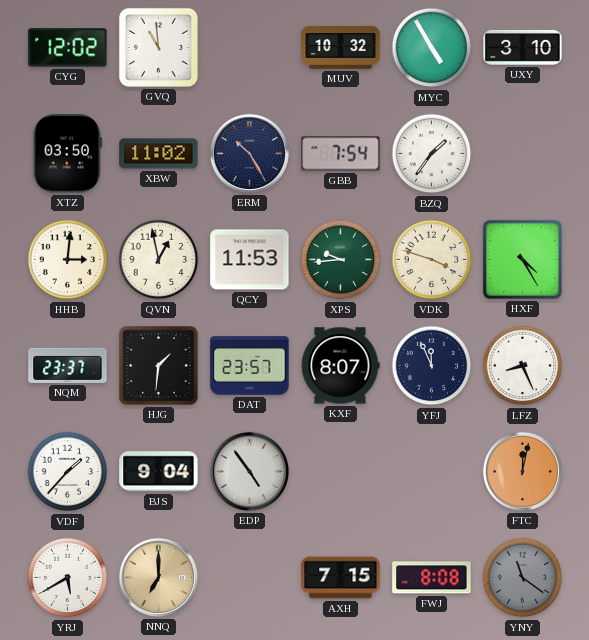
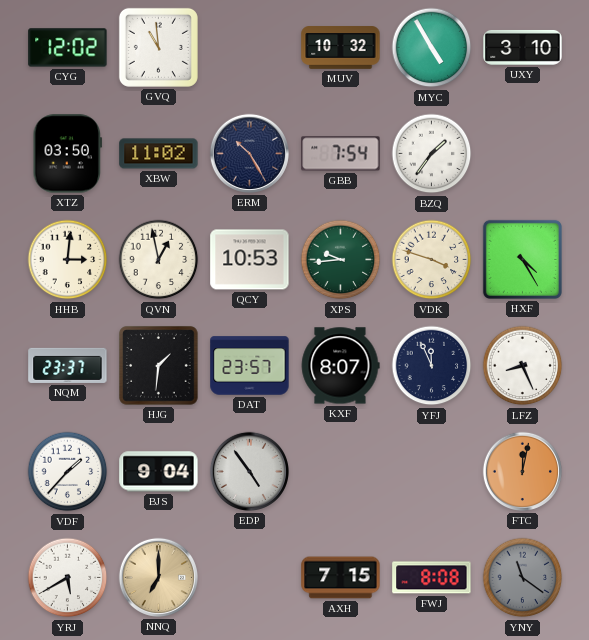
QCY: 11:53 -> 10:53 (250, 260)
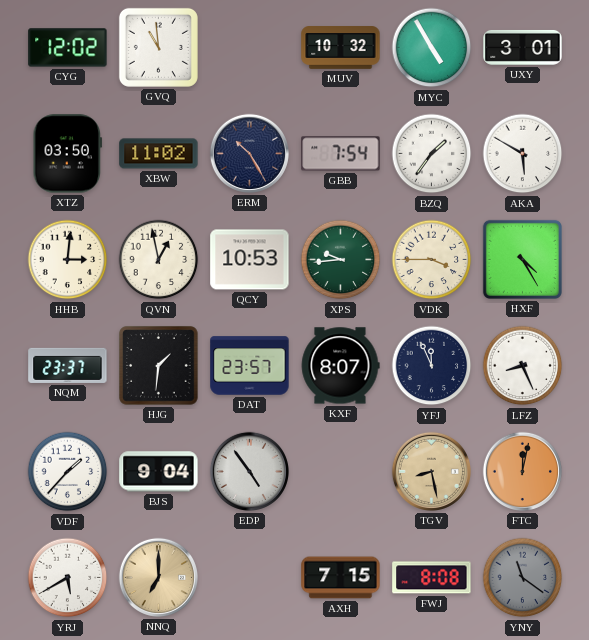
UXY: 3:10 -> 3:01 (523, 47)
AKA: none -> 5:50 (523, 154)
VDK: 3:48 -> 3:45 (432, 260)
TGV: none -> 8:28 (431, 471)
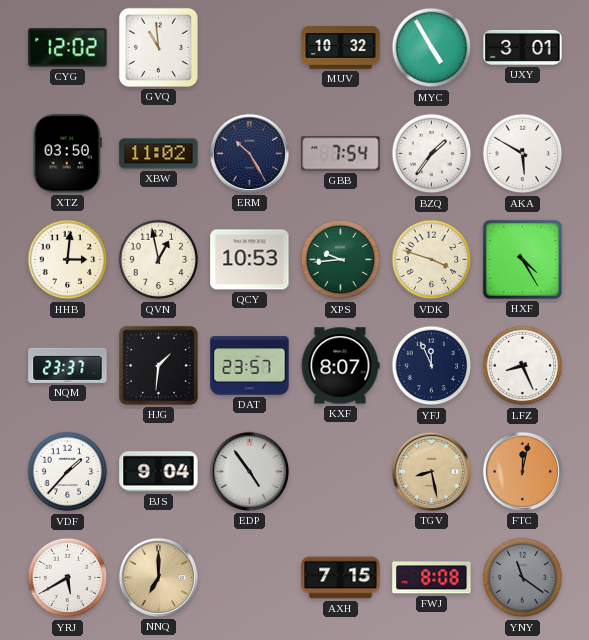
VDK: 3:45 -> 3:48 (432, 260)
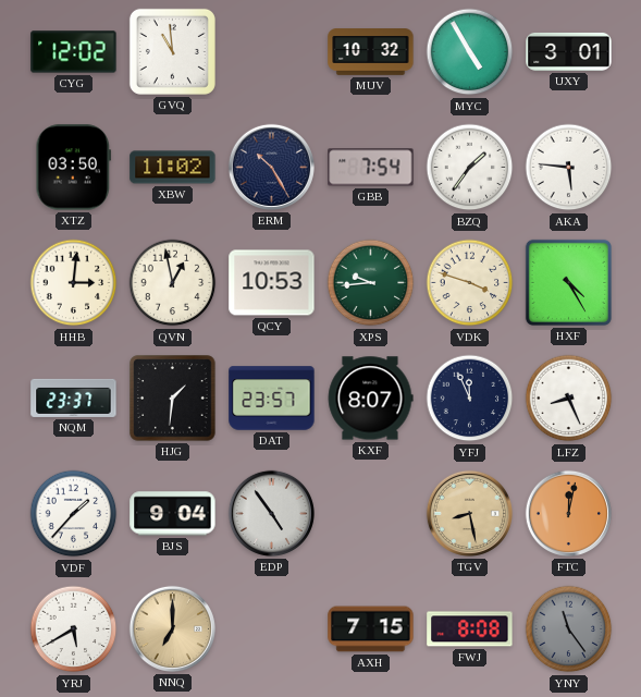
AKA: 5:50 -> 5:46 (569, 168)
YNY: 11:21 -> 11:24 (569, 629)
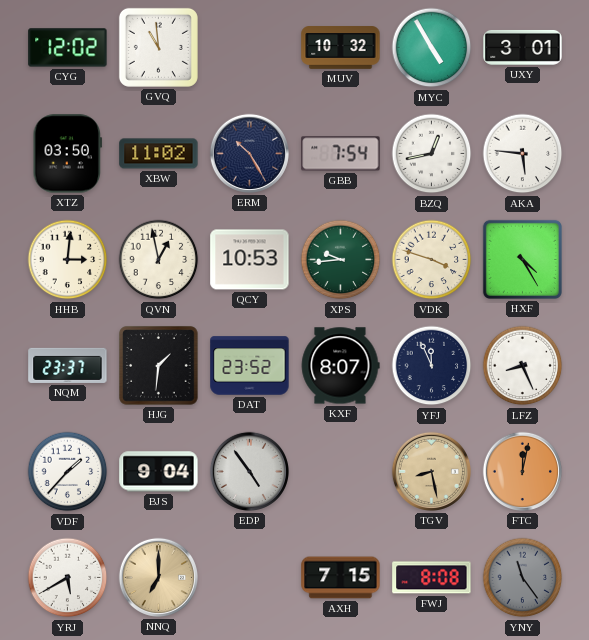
BZQ: 1:36 -> 12:43 (432, 154)
DAT: 23:57 -> 23:52 (250, 366)
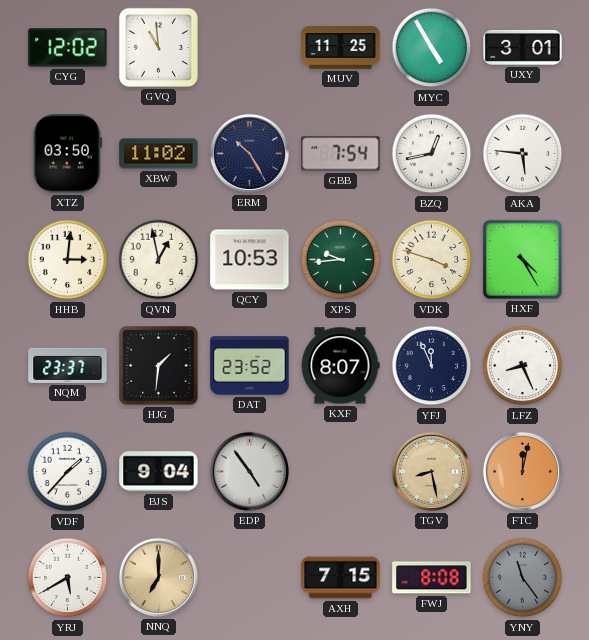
MUV: 10:32 -> 11:25 (341, 48)
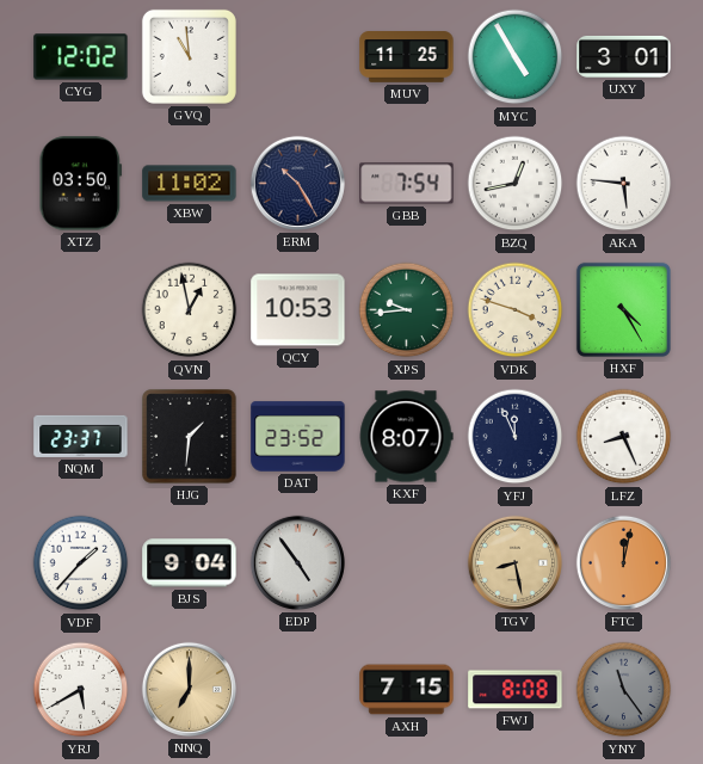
HHB: 3:01 -> none (68, 260)
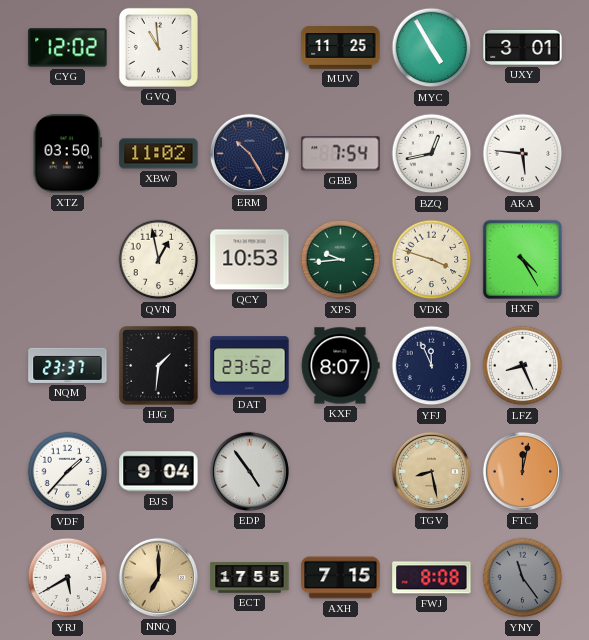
ECT: none -> 17:55 (250, 578)
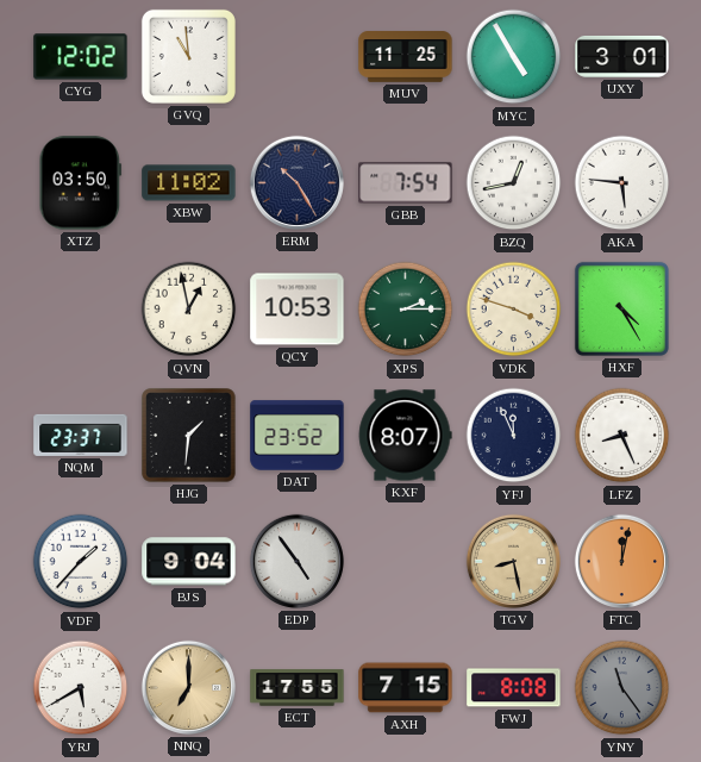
XPS: 9:44 -> 2:15 (406, 310)
